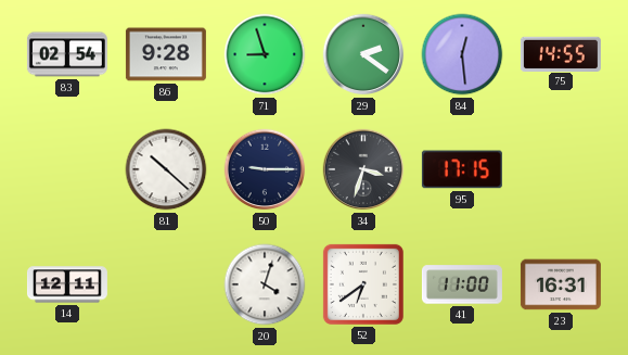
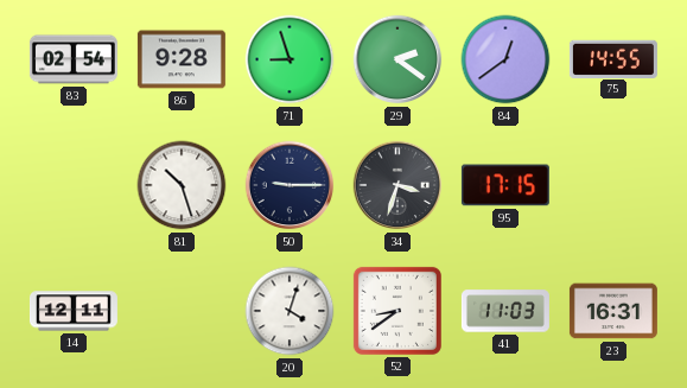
84: 12:29 -> 12:39 (505, 59)
81: 10:22 -> 10:27 (182, 185)
52: 6:39 -> 8:39 (397, 311)
41: 11:00 -> 11:03 (505, 311)
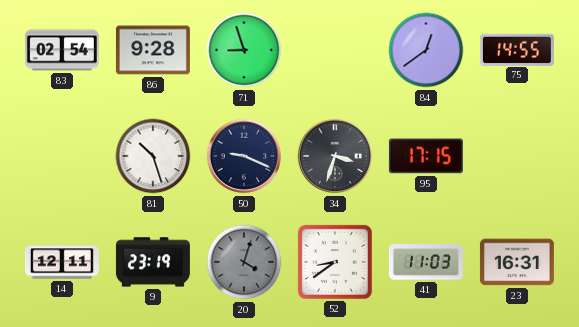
29: 2:21 -> none (397, 59)
50: 9:15 -> 9:19 (244, 156)
9: none -> 23:19 (153, 262)
20 dial: white -> grey (244, 262)
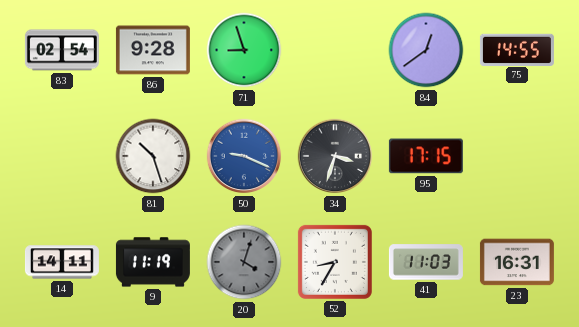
50 dial: navy -> blue (244, 156)
14: 12:11 -> 14:11 (62, 262)
9: 23:19 -> 11:19 (153, 262)
52: 8:39 -> 8:35 (335, 262)
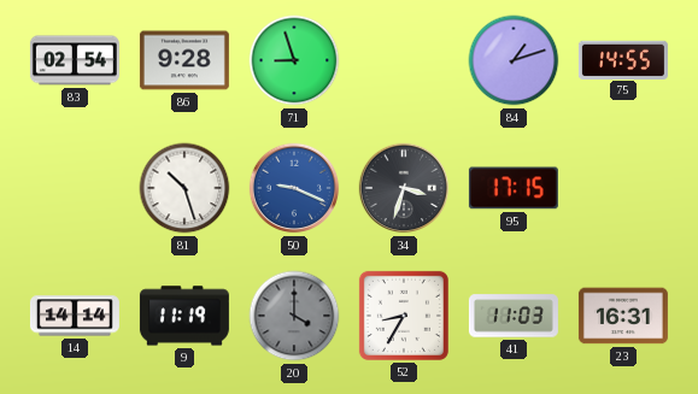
84: 12:39 -> 1:12 (514, 60)
14: 14:11 -> 14:14 (75, 316)
20: 4:03 -> 4:00 (294, 316)
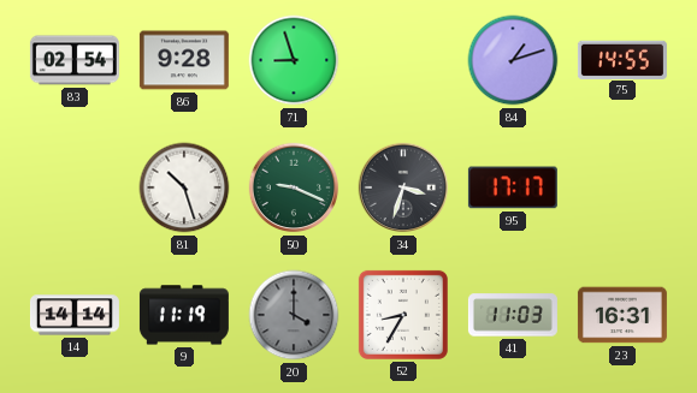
50 dial: blue -> green (294, 187)
95: 17:15 -> 17:17 (513, 187)
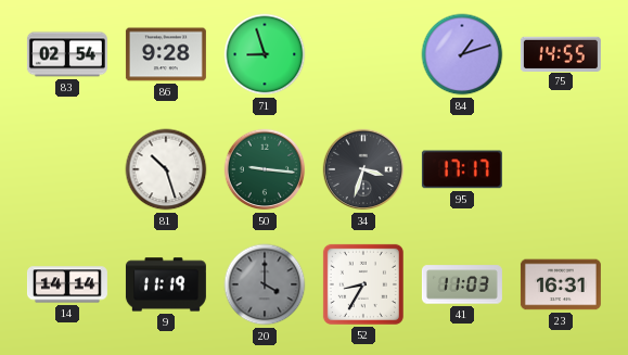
50: 9:19 -> 9:16 (265, 169)
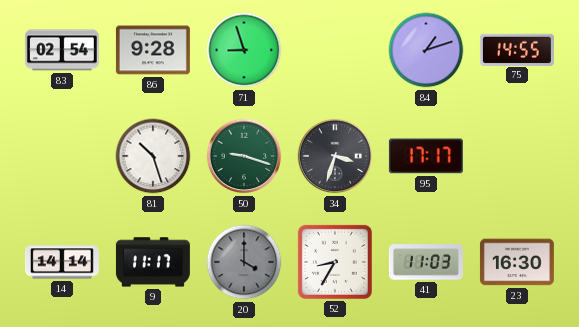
50: 9:16 -> 9:18 (244, 156)
9: 11:19 -> 11:17 (153, 262)
23: 16:31 -> 16:30 (517, 262)
